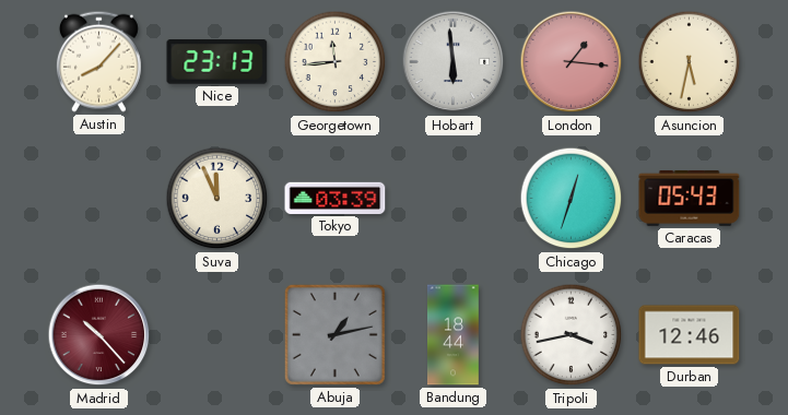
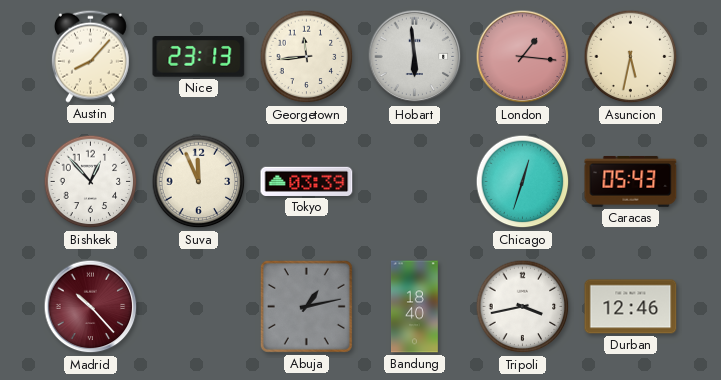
Bishkek: none -> 12:53 (91, 182)
Bandung: 18:44 -> 18:40 (415, 307)
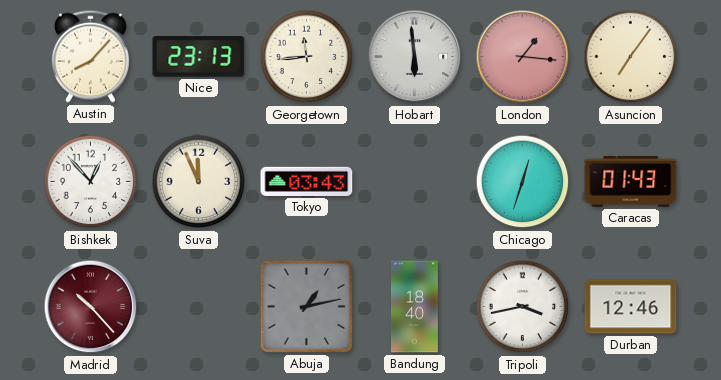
Asuncion: 5:32 -> 7:06 (631, 57)
Tokyo: 03:39 -> 03:43 (307, 181)
Caracas: 05:43 -> 01:43 (631, 181)
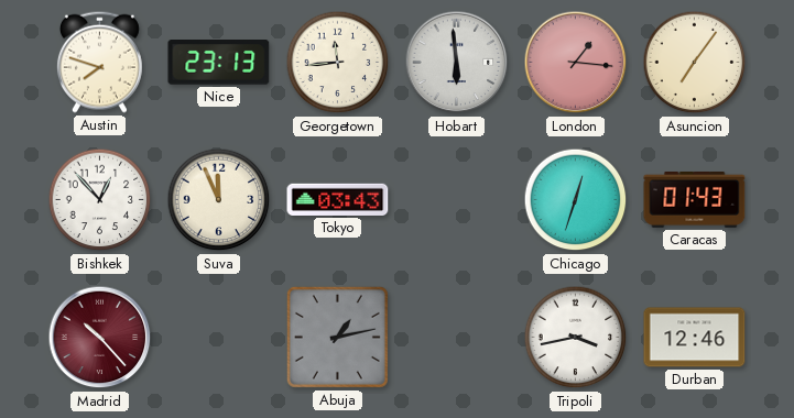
Austin: 8:07 -> 7:48 (99, 62)
Bandung: 18:40 -> none (415, 307)
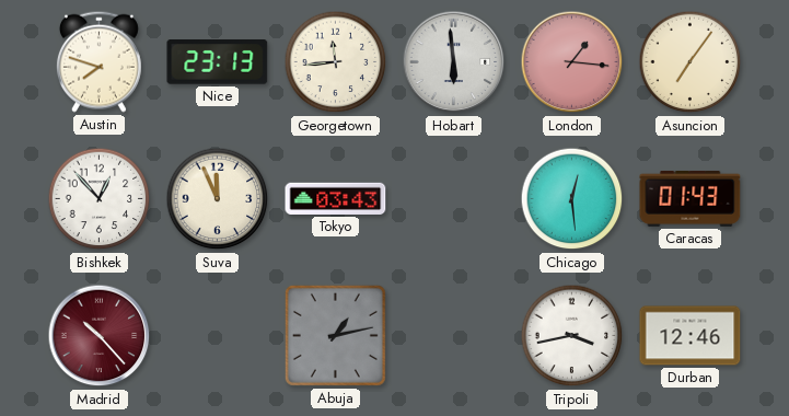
Chicago: 12:33 -> 12:29 (572, 199)
